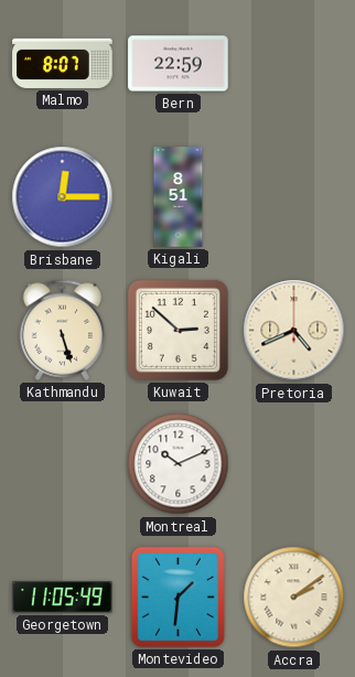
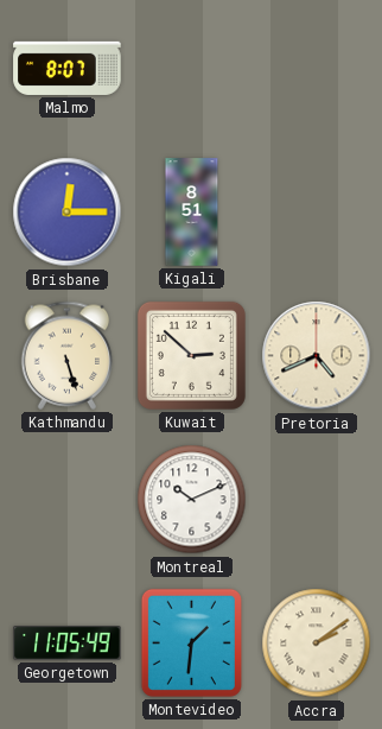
Bern: 22:59 -> none (179, 64)
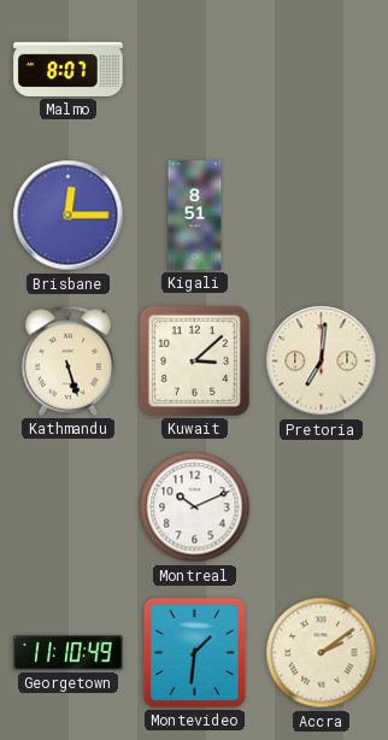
Kuwait: 2:52 -> 3:08 (194, 360)
Pretoria: 4:41 -> 7:01 (322, 362)
Georgetown: 11:05 -> 11:10 (69, 653)
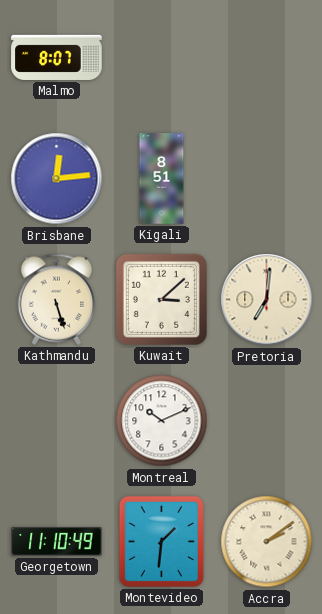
Brisbane: 12:15 -> 12:14 (57, 179)
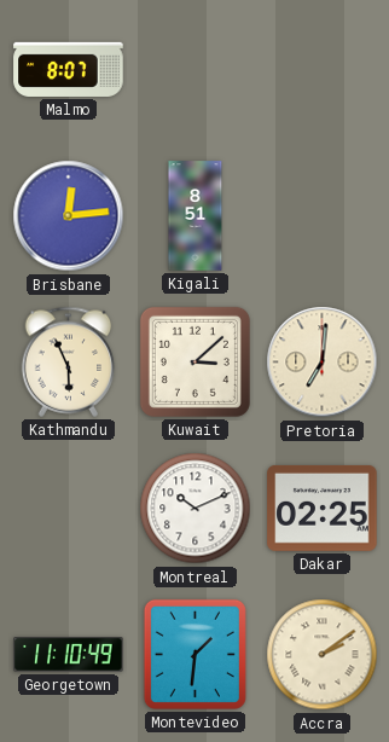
Kathmandu: 5:27 -> 5:56 (69, 361)
Dakar: none -> 02:25 (323, 508)
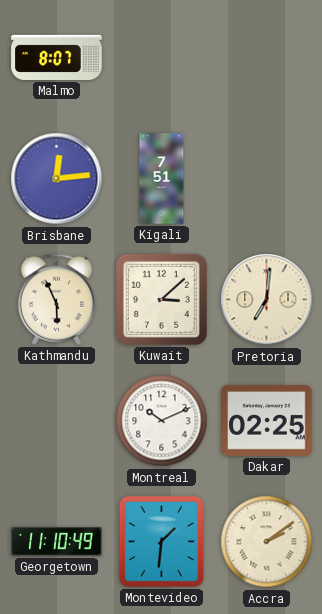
Kigali: 8:51 -> 7:51 (162, 179)
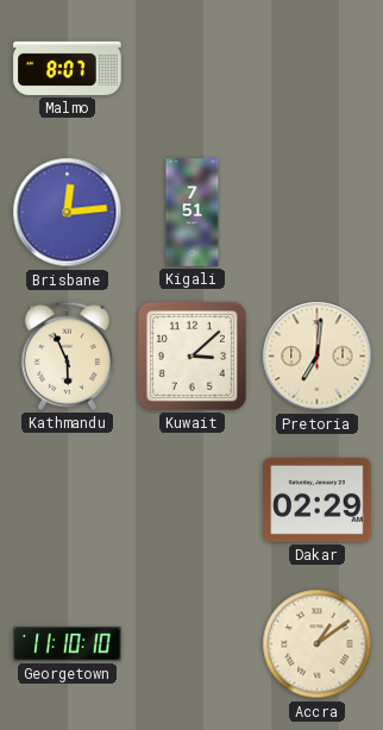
Montreal: 10:11 -> none (162, 421)
Dakar: 02:25 -> 02:29 (318, 499)
Georgetown: 11:10:49 -> 11:10:10 (68, 644)
Montevideo: 1:31 -> none (161, 541)
Accra: 2:09 -> 1:09 (318, 644)
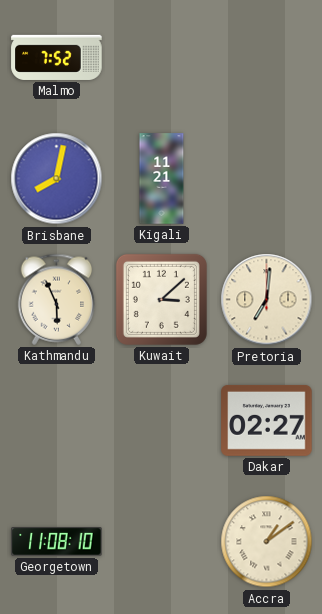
Malmo: 8:07 -> 7:52 (57, 57)
Brisbane: 12:14 -> 8:02 (57, 179)
Kigali: 7:51 -> 11:21 (162, 179)
Dakar: 02:29 -> 02:27 (267, 420)
Georgetown: 11:10 -> 11:08 (57, 542)
